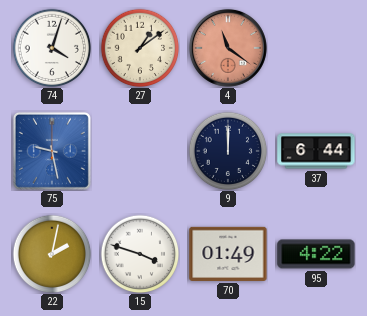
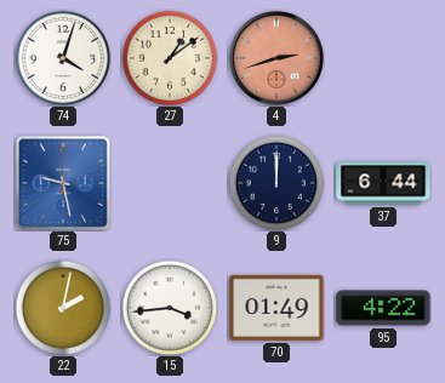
4: 11:21 -> 2:42 (276, 58)
15: 3:48 -> 3:44 (170, 308)
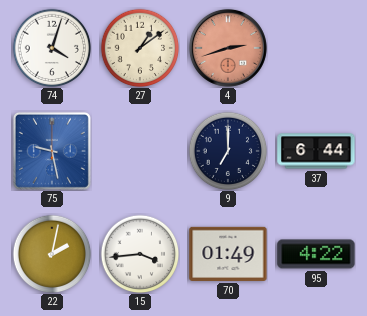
9: 12:00 -> 7:00 (228, 151)
